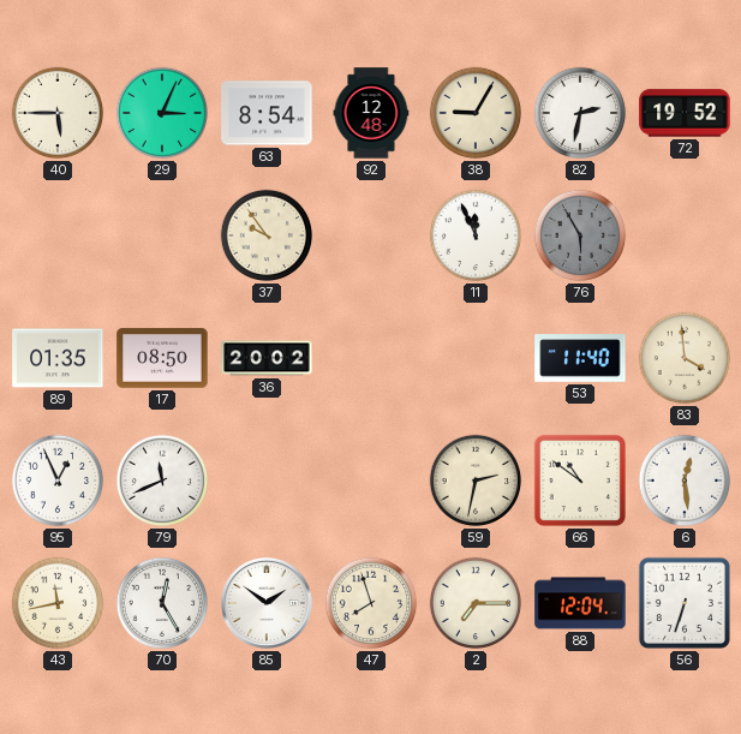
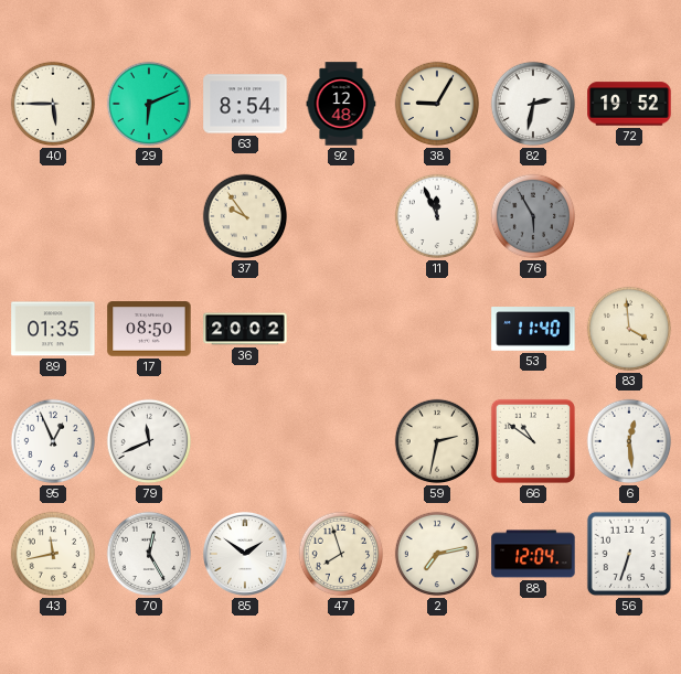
29: 3:04 -> 6:11 (149, 104)
2: 7:15 -> 7:13 (437, 554)
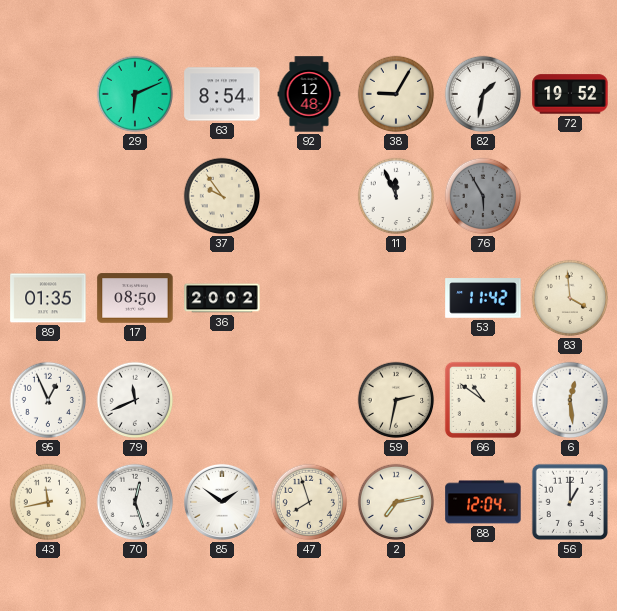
40: 5:45 -> none (53, 104)
82: 2:32 -> 1:32 (483, 94)
53: 11:40 -> 11:42 (483, 298)
70: 12:25 -> 12:27 (135, 502)
56: 6:33 -> 1:00 (570, 502)
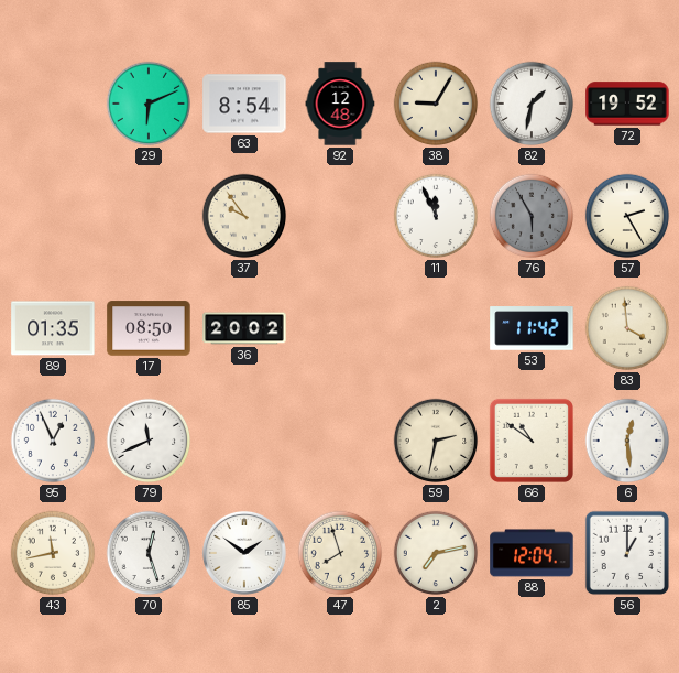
57: none -> 2:25 (627, 216)
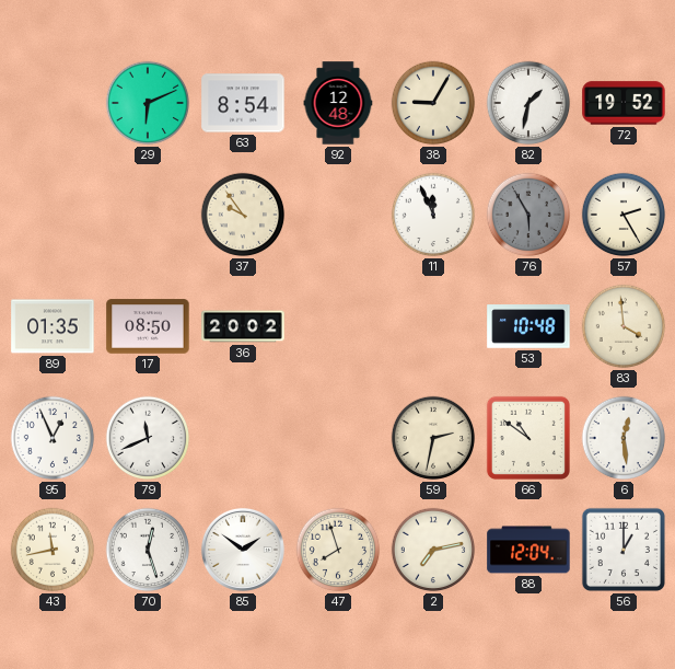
53: 11:42 -> 10:48 (528, 326)
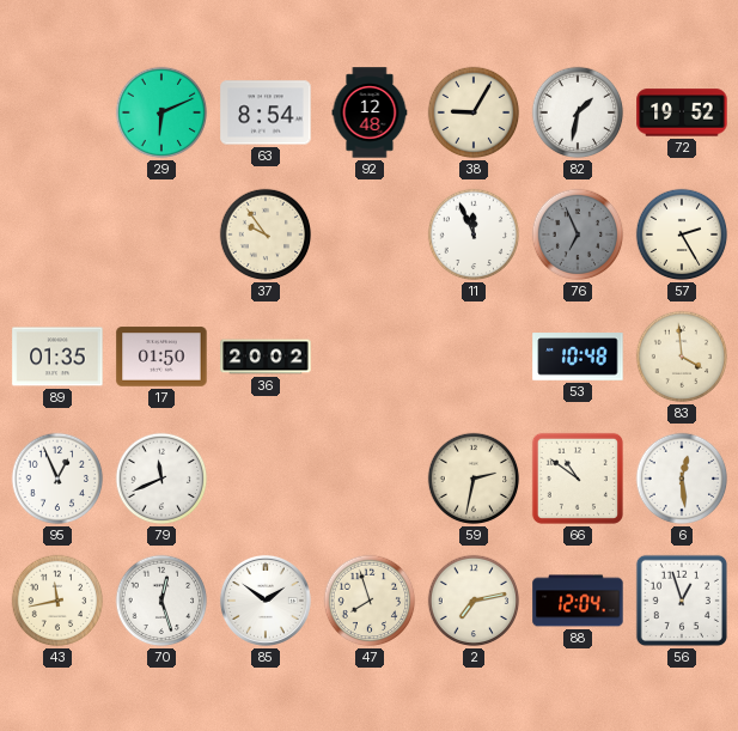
76: 5:55 -> 6:56 (578, 234)
17: 08:50 -> 01:50 (161, 357)
56: 1:00 -> 12:57 (682, 601)
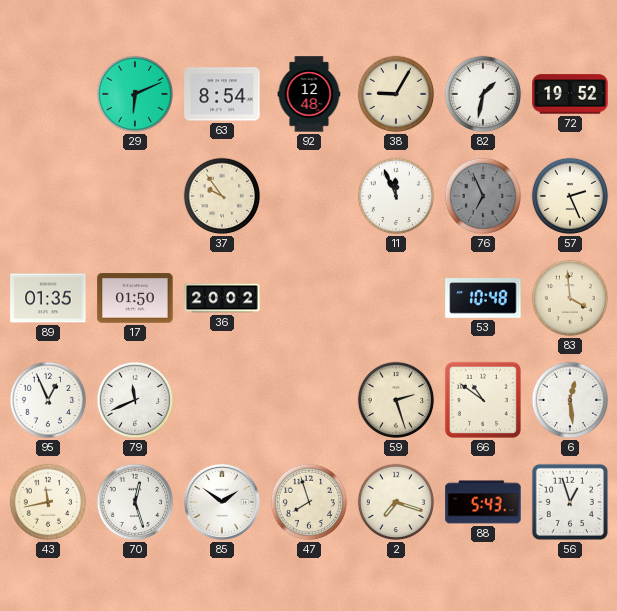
57: 2:25 -> 2:26 (570, 196)
59: 2:32 -> 2:27 (396, 400)
2: 7:13 -> 7:18 (396, 502)
88: 12:04 -> 5:43 (483, 502)
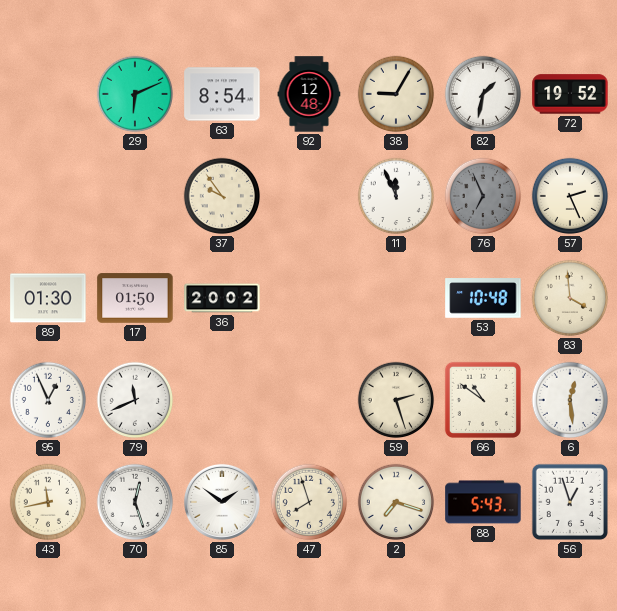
89: 01:35 -> 01:30 (48, 298)
